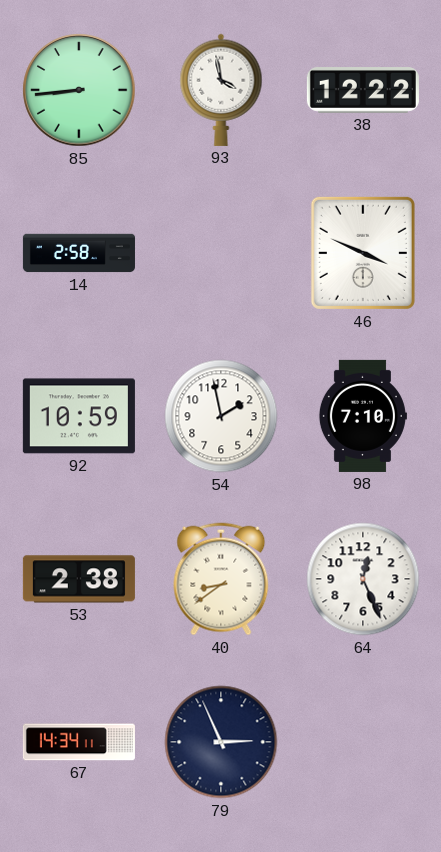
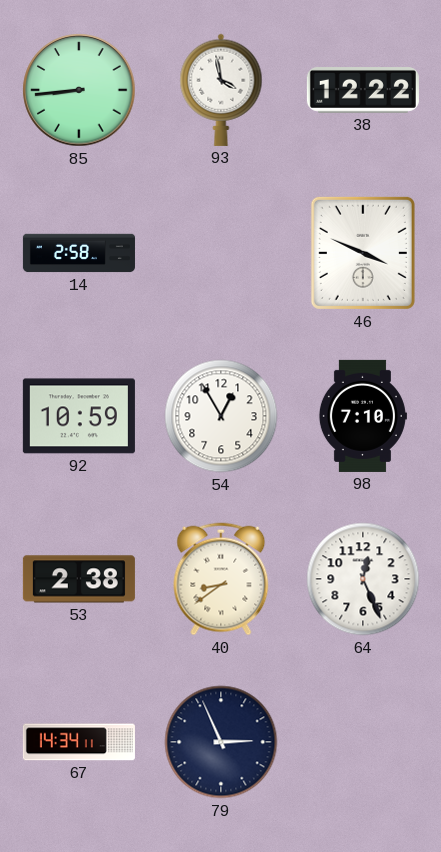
54: 1:58 -> 12:55 (221, 416)
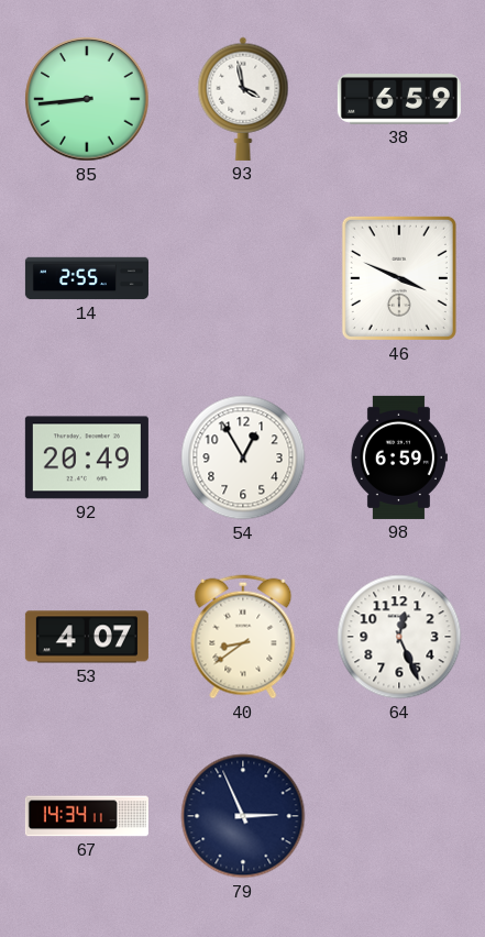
38: 12:22 -> 6:59 (399, 100)
14: 2:58 -> 2:55 (87, 278)
92: 10:59 -> 20:49 (87, 458)
98: 7:10 -> 6:59 (398, 458)
53: 2:38 -> 4:07 (87, 637)
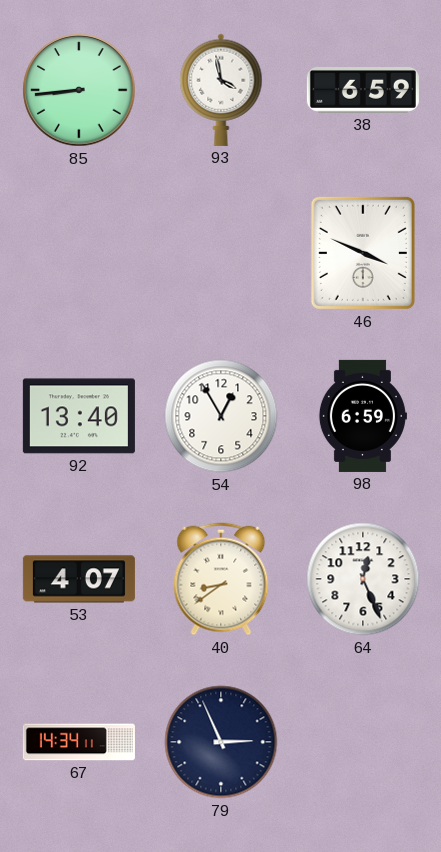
14: 2:55 -> none (87, 278)
92: 20:49 -> 13:40 (79, 416)
